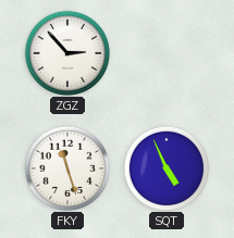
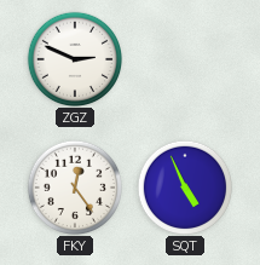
ZGZ: 2:53 -> 2:49 (74, 58)
FKY: 11:27 -> 12:24 (74, 186)
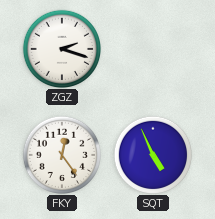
ZGZ: 2:49 -> 2:18 (61, 48)
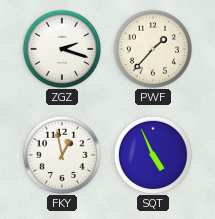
PWF: none -> 1:37 (152, 48)
FKY: 12:24 -> 12:58 (61, 154)
